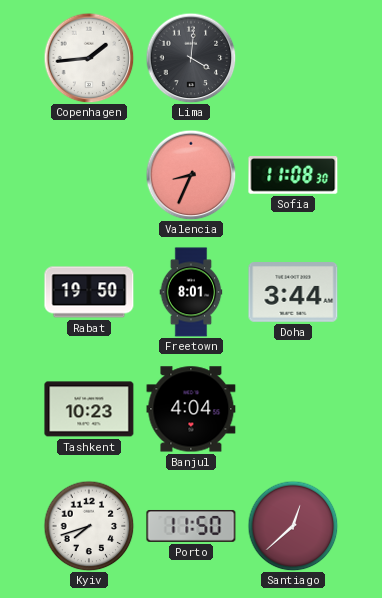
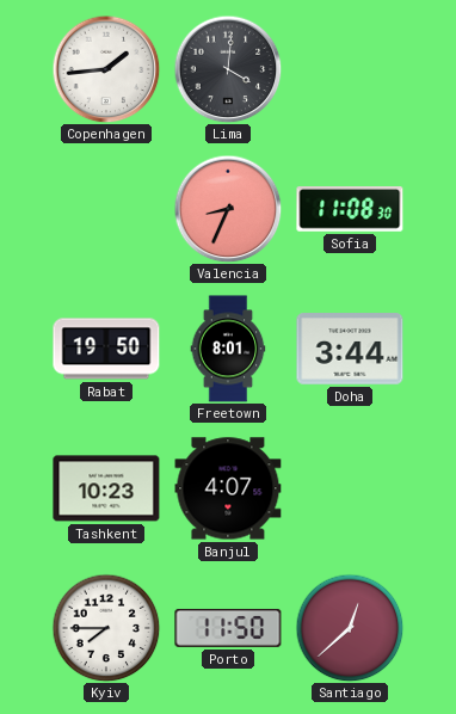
Banjul: 4:04 -> 4:07 (228, 488)
Kyiv: 7:42 -> 7:45 (106, 628)
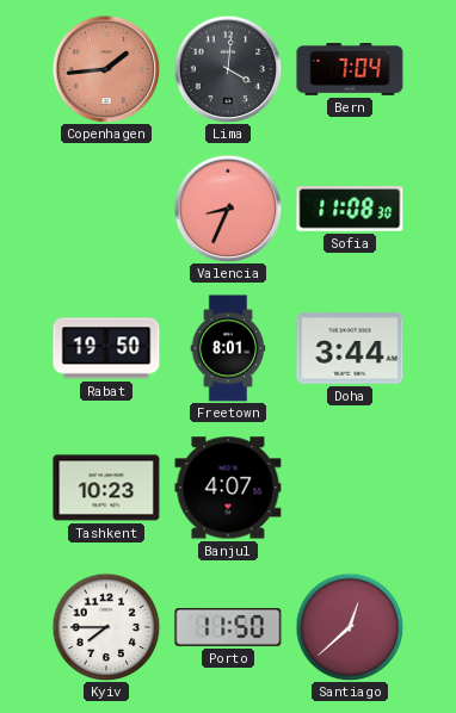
Copenhagen dial: white -> salmon (106, 69)
Bern: none -> 7:04 (350, 70)
